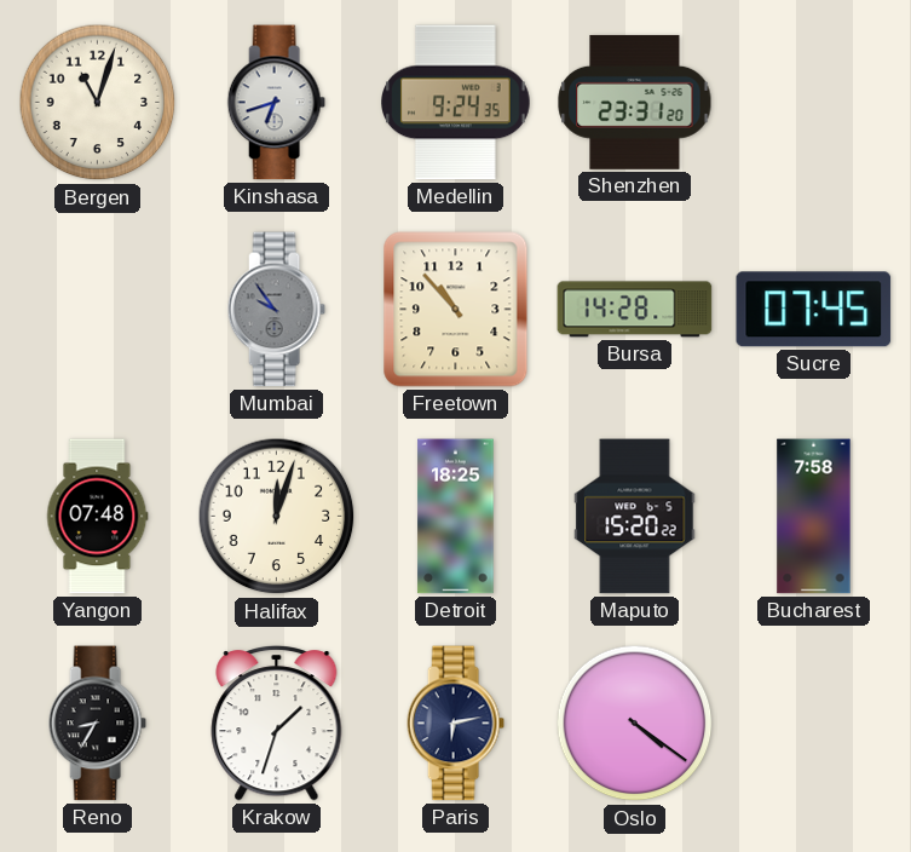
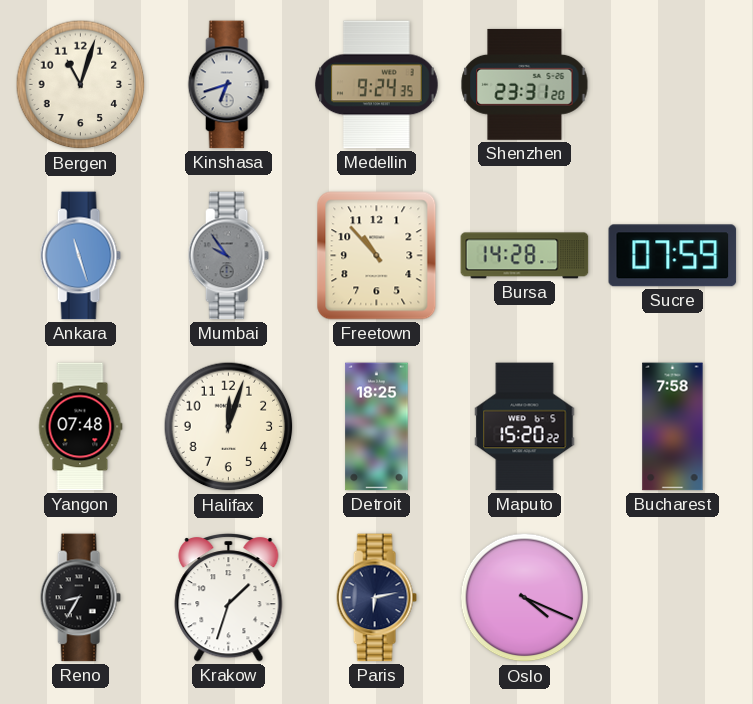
Ankara: none -> 11:27 (80, 256)
Sucre: 07:45 -> 07:59 (673, 256)
Oslo: 4:21 -> 4:19 (525, 598)
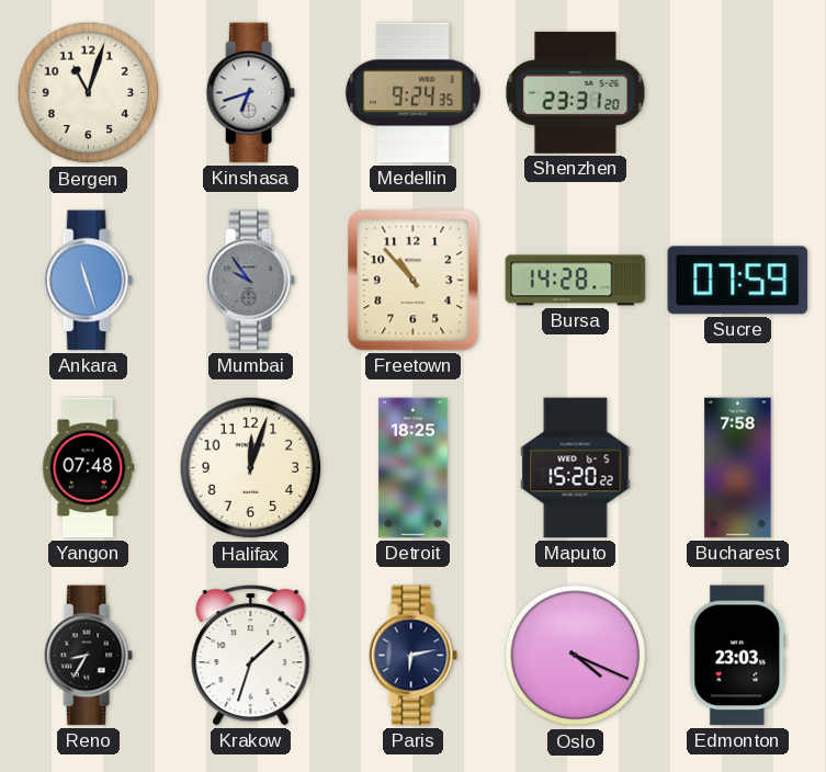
Edmonton: none -> 23:03 (738, 656)
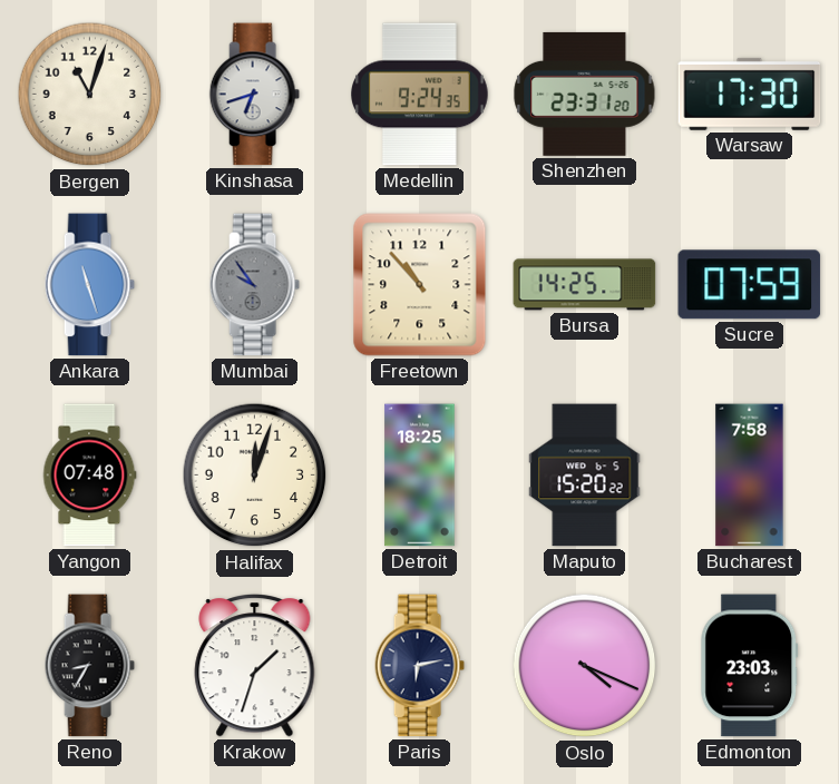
Warsaw: none -> 17:30 (750, 94)
Bursa: 14:28 -> 14:25 (585, 285)
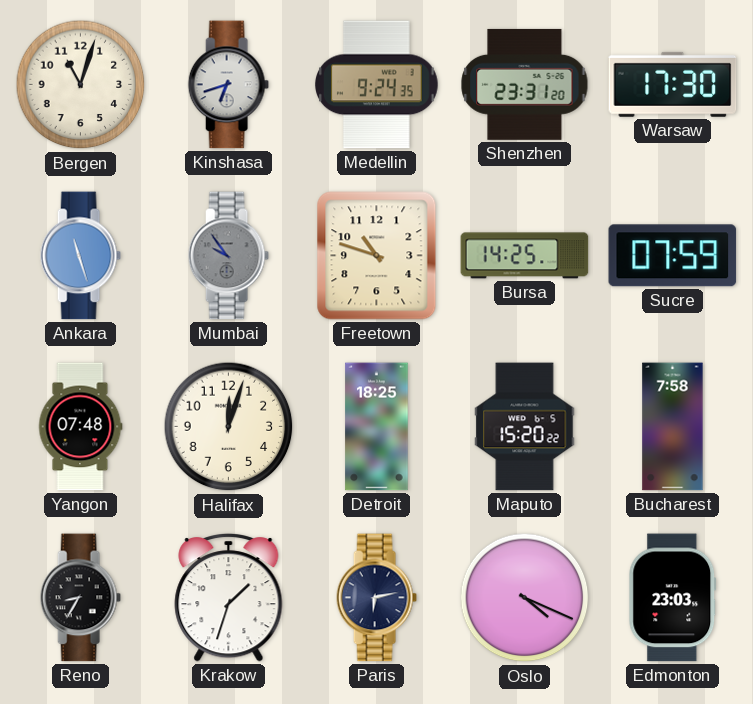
Freetown: 10:53 -> 10:48 (377, 256)
